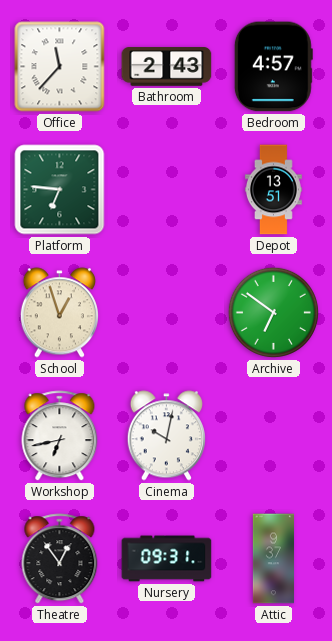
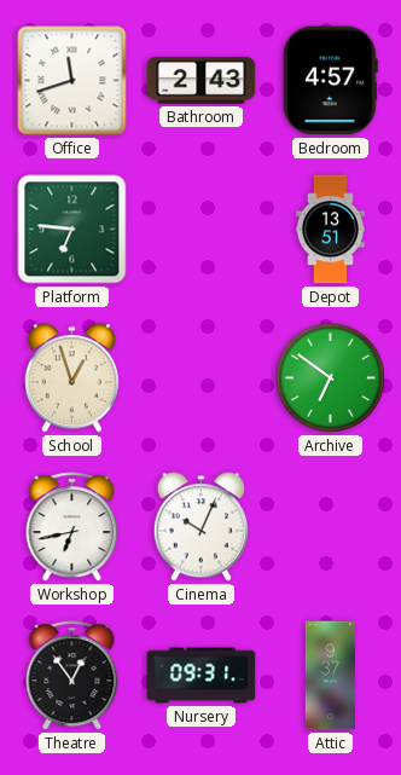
Office: 11:37 -> 11:42 (72, 81)
Cinema: 10:02 -> 10:04 (200, 527)
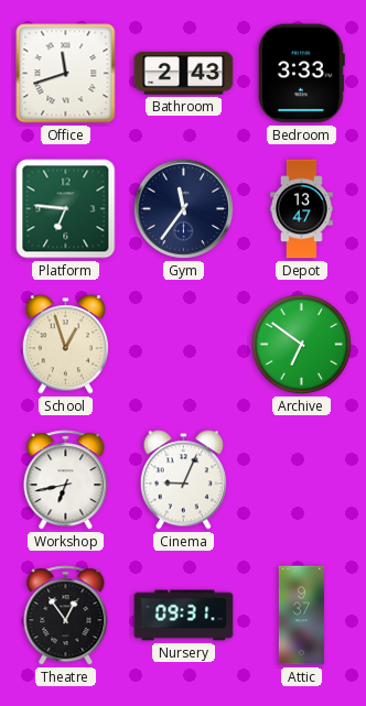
Bedroom: 4:57 -> 3:33 (301, 74)
Gym: none -> 11:36 (183, 208)
Depot: 13:51 -> 13:47 (301, 209)
Cinema: 10:04 -> 9:04 (183, 480)
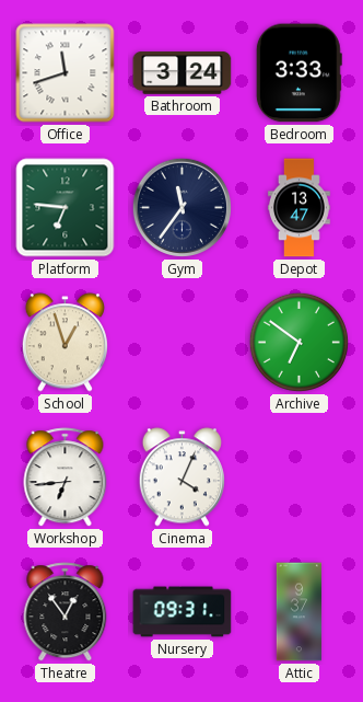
Bathroom: 2:43 -> 3:24 (183, 73)
Workshop: 6:43 -> 6:44 (66, 477)
Cinema: 9:04 -> 4:04 (181, 477)
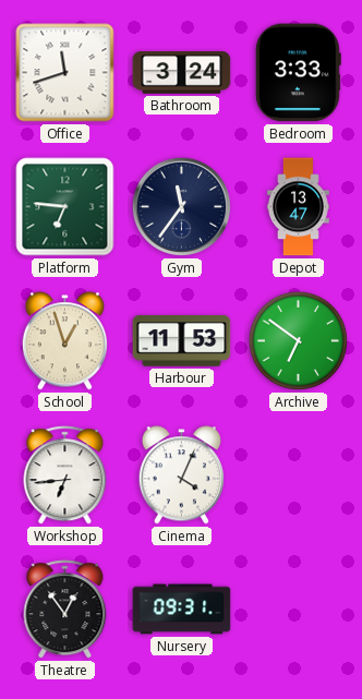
Harbour: none -> 11:53 (182, 341)
Attic: 9:37 -> none (298, 612)
